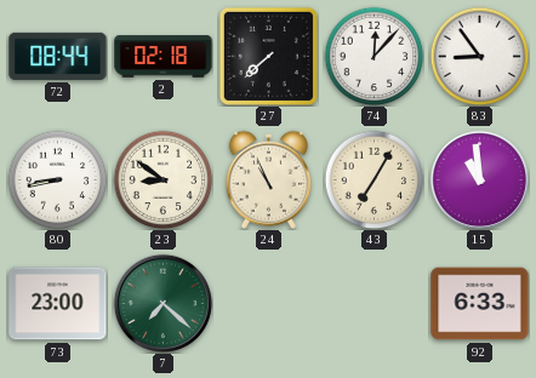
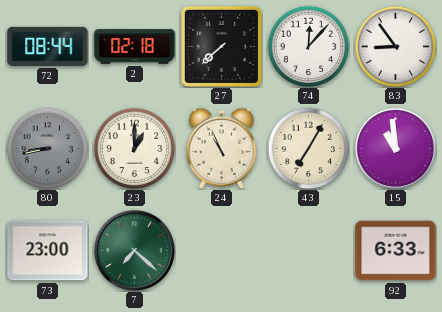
80 dial: white -> grey (47, 148)
23: 8:51 -> 1:00 (134, 148)
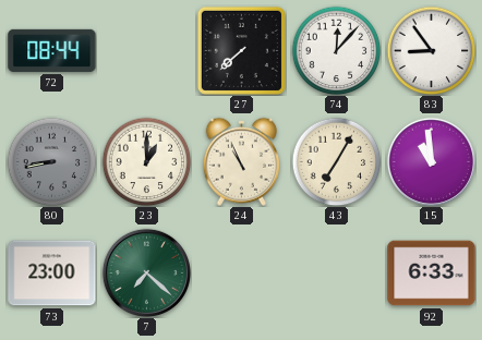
2: 02:18 -> none (135, 47)
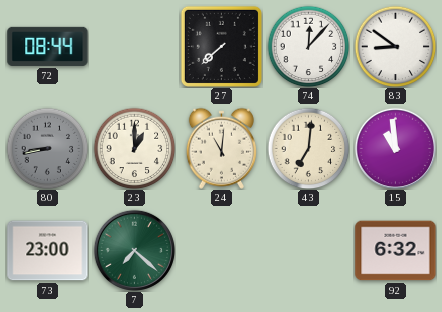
83: 8:54 -> 8:51 (395, 46)
24: 10:56 -> 11:01 (221, 148)
43: 7:05 -> 7:01 (308, 148)
92: 6:33 -> 6:32 (396, 251)
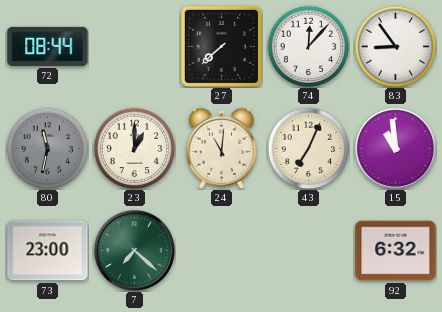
83: 8:51 -> 8:54 (395, 46)
80: 8:43 -> 11:32 (47, 148)
43: 7:01 -> 7:04 (308, 148)
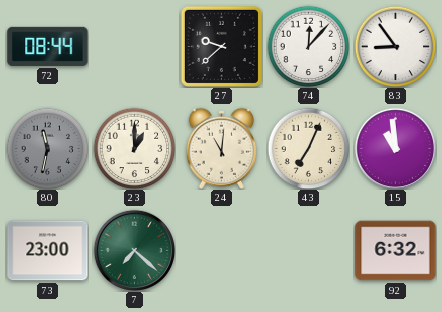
27: 7:38 -> 9:38 (221, 46)
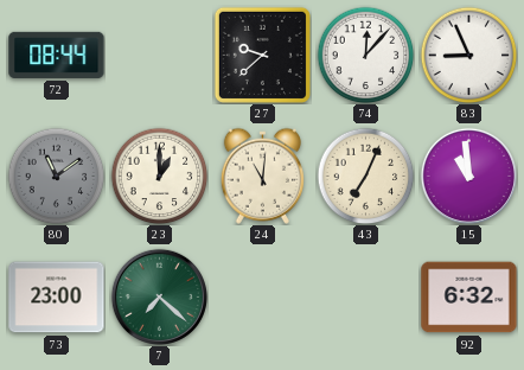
83: 8:54 -> 8:56 (468, 55)
80: 11:32 -> 11:09 (56, 176)
